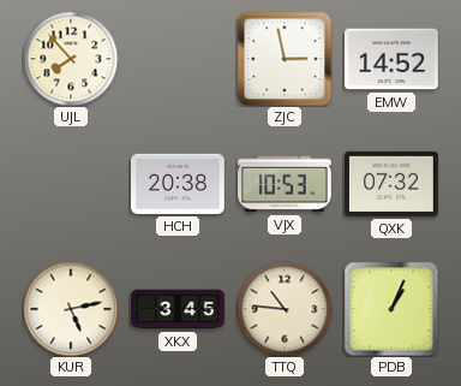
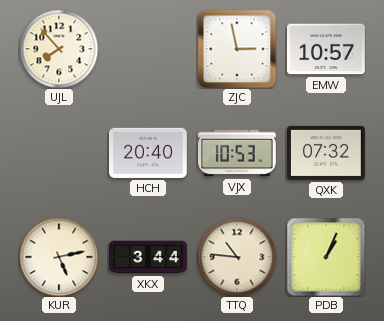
EMW: 14:52 -> 10:57 (327, 49)
HCH: 20:38 -> 20:40 (149, 153)
XKX: 3:45 -> 3:44 (149, 257)
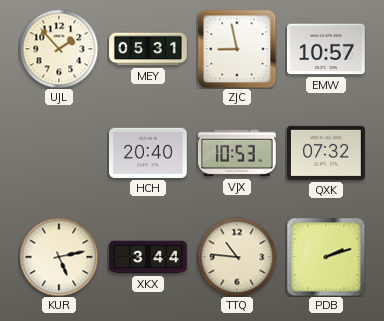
UJL: 7:53 -> 1:53 (59, 49)
MEY: none -> 05:31 (148, 49)
ZJC: 2:58 -> 8:58 (237, 49)
PDB: 1:04 -> 2:12 (326, 257)
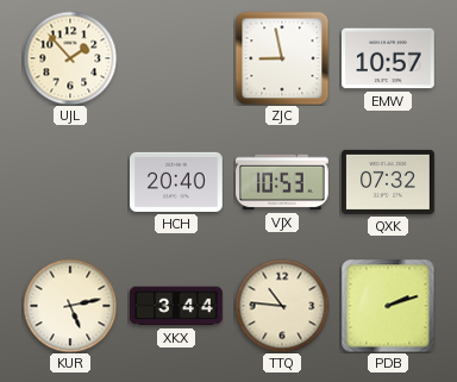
MEY: 05:31 -> none (148, 49)
